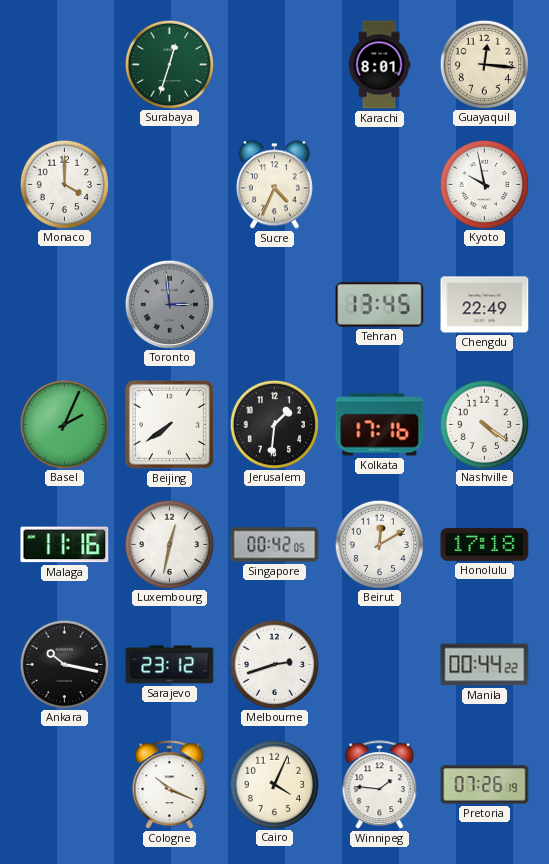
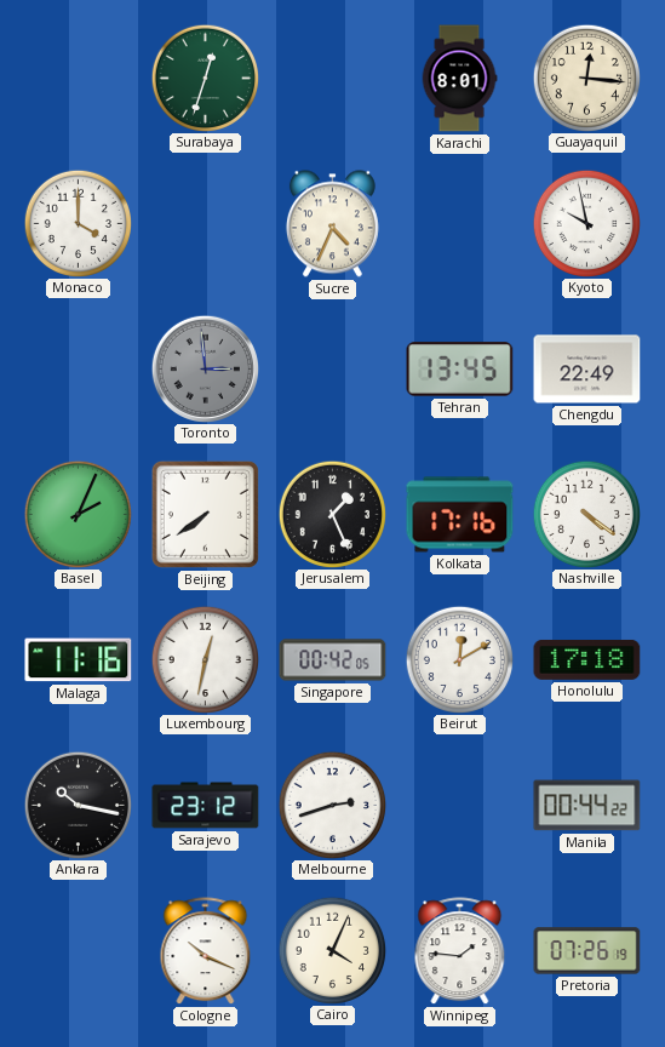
Jerusalem: 1:31 -> 1:26 (332, 514)
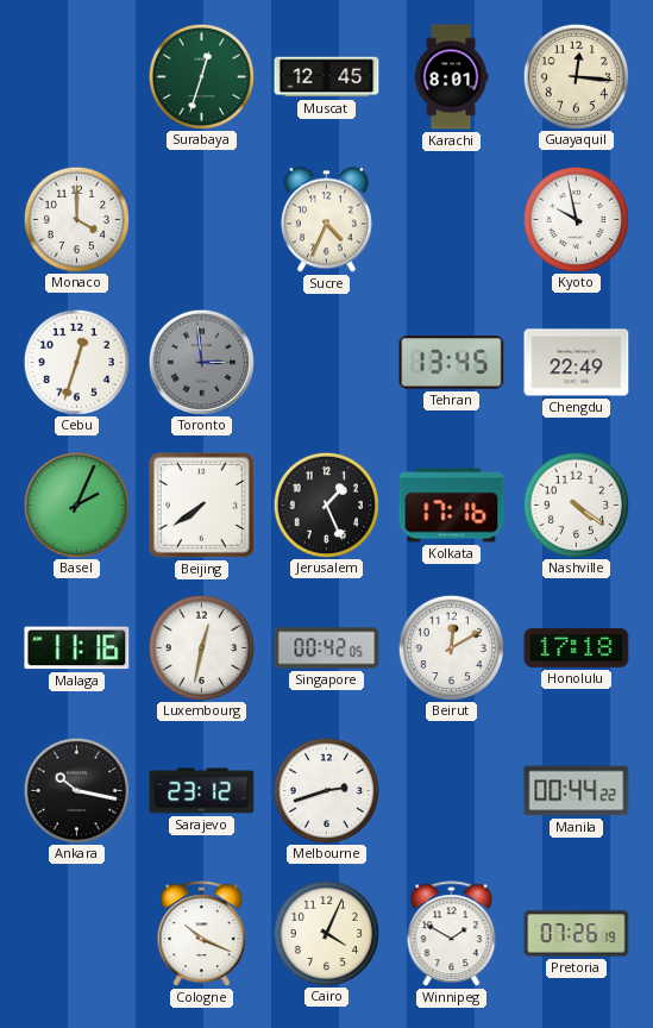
Muscat: none -> 12:45 (327, 77)
Cebu: none -> 12:33 (76, 362)
Winnipeg: 1:46 -> 1:50 (452, 934)
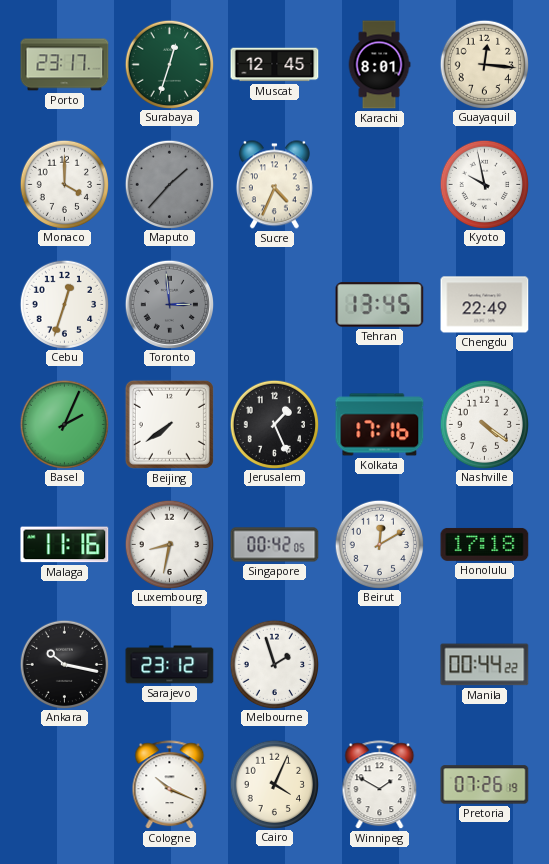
Porto: none -> 23:17 (65, 65)
Maputo: none -> 1:37 (169, 184)
Luxembourg: 12:32 -> 8:32 (169, 544)
Melbourne: 2:42 -> 1:57 (274, 664)
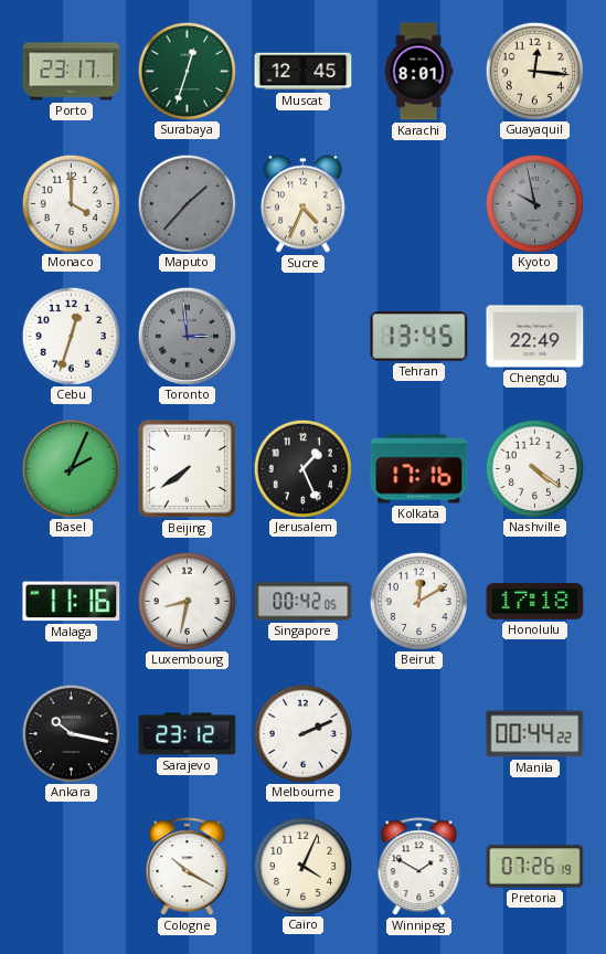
Kyoto dial: white -> grey (534, 203)
Melbourne: 1:57 -> 2:11 (302, 733)
Cologne: 10:19 -> 10:20 (188, 867)
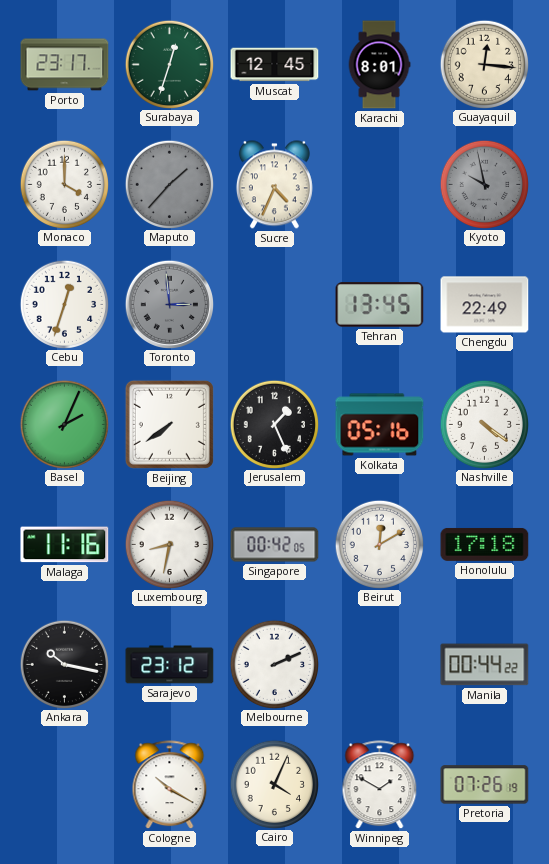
Kolkata: 17:16 -> 05:16 (380, 425)
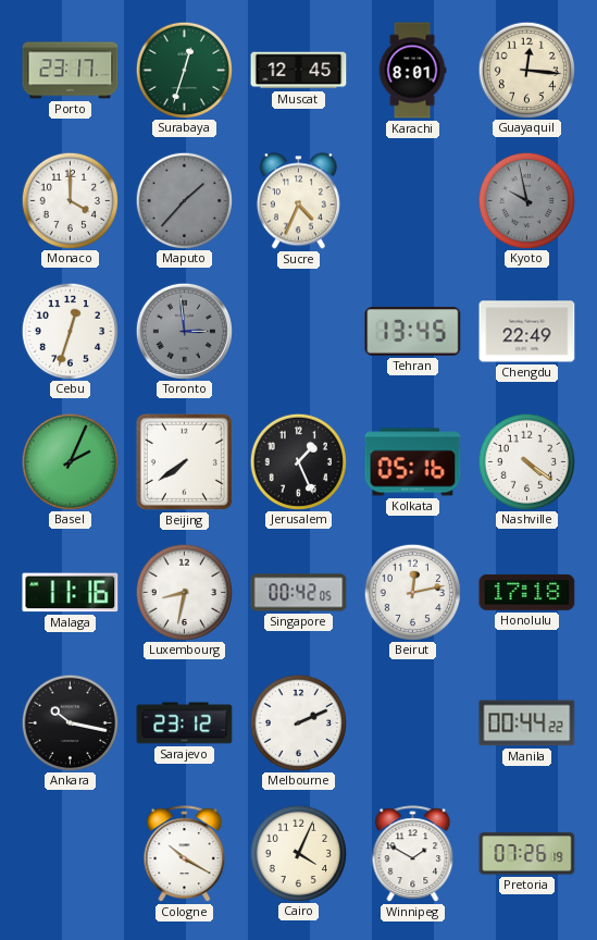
Beirut: 12:10 -> 12:13 (412, 592)
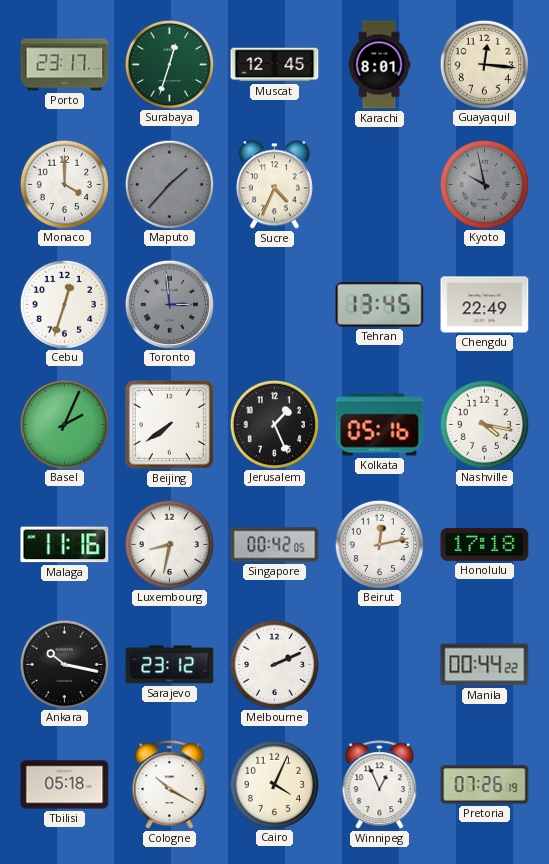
Nashville: 4:21 -> 4:17 (484, 424)
Tbilisi: none -> 05:18 (65, 785)
Winnipeg: 1:50 -> 12:56 (380, 785)
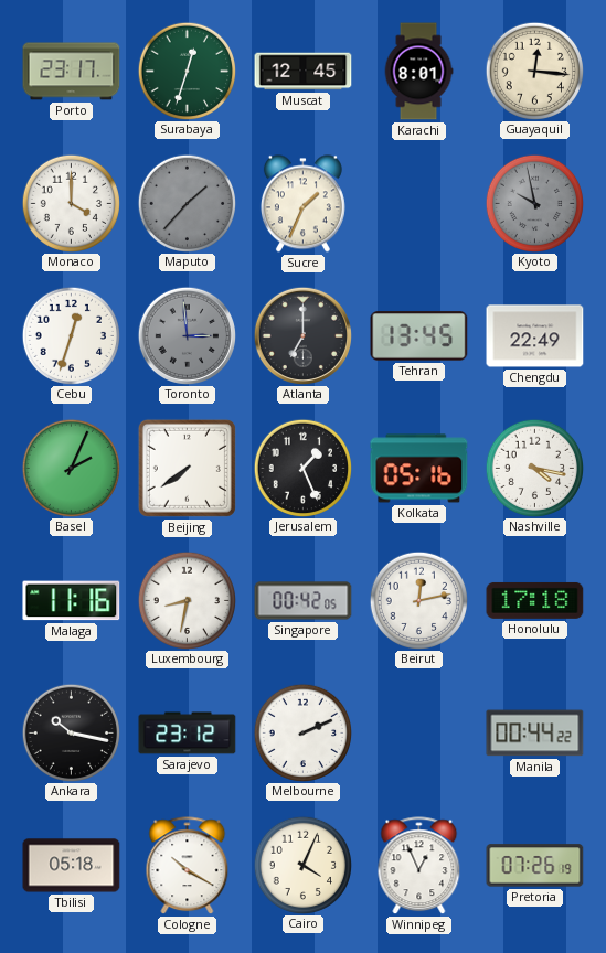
Sucre: 4:34 -> 1:34 (302, 204)
Atlanta: none -> 7:00 (302, 335)
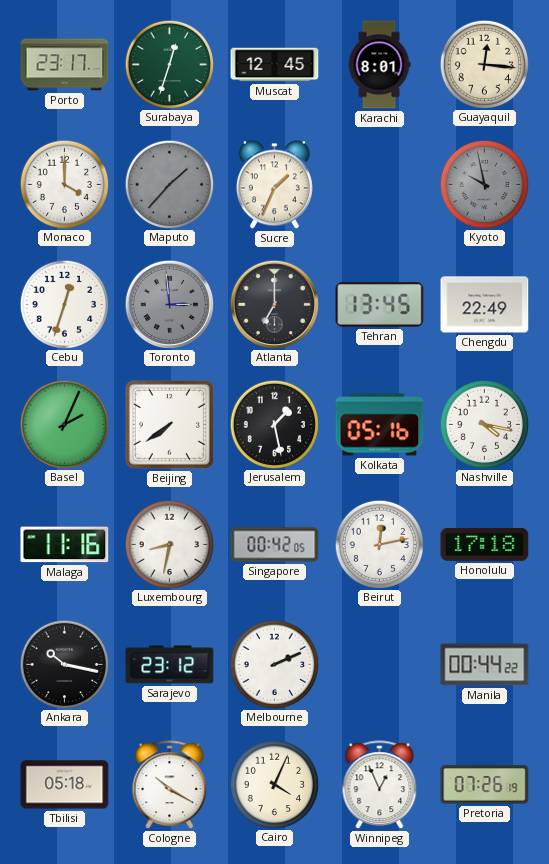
Jerusalem: 1:26 -> 1:28 (274, 424)
